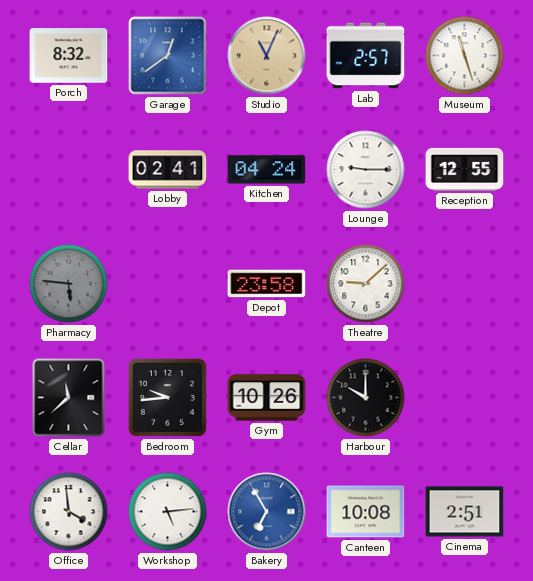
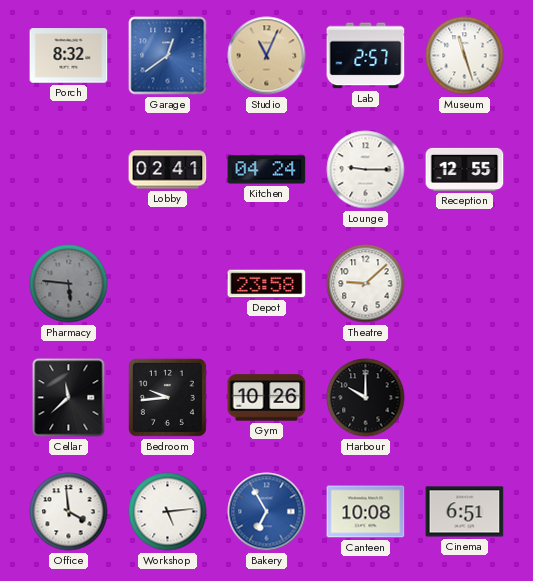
Cinema: 2:51 -> 6:51 (465, 512)
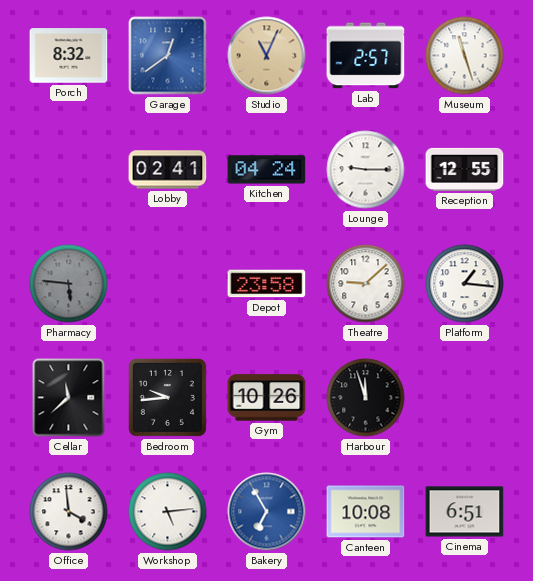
Platform: none -> 1:16 (465, 284)
Harbour: 10:00 -> 11:57 (366, 398)
